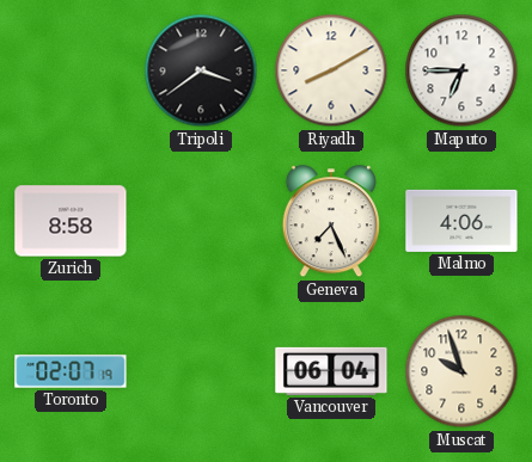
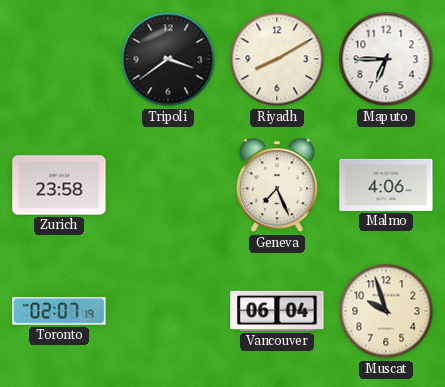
Zurich: 8:58 -> 23:58 (59, 185)
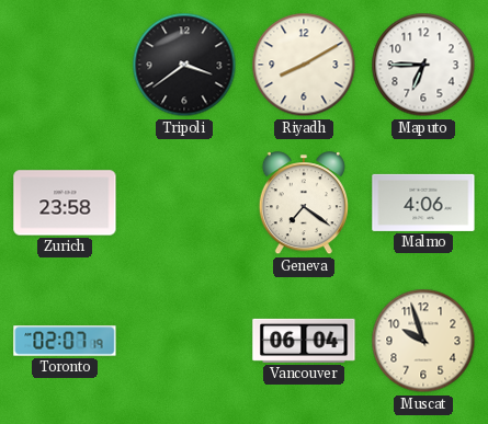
Geneva: 7:26 -> 7:21 (304, 204)
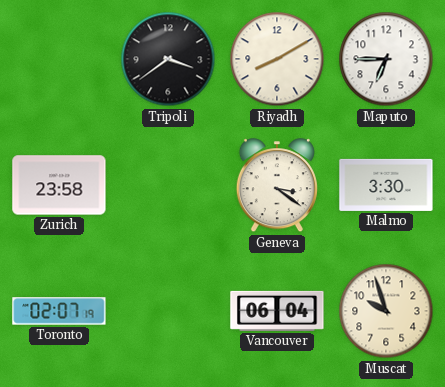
Geneva: 7:21 -> 3:21 (277, 186)
Malmo: 4:06 -> 3:30 (386, 185)
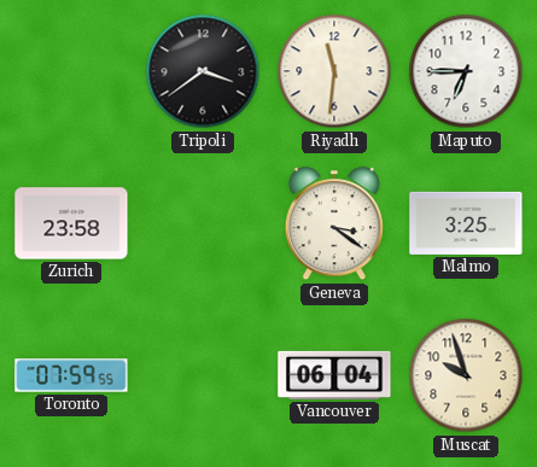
Riyadh: 8:10 -> 11:31 (334, 71)
Malmo: 3:30 -> 3:25 (466, 223)
Toronto: 02:07 -> 07:59 (71, 375)
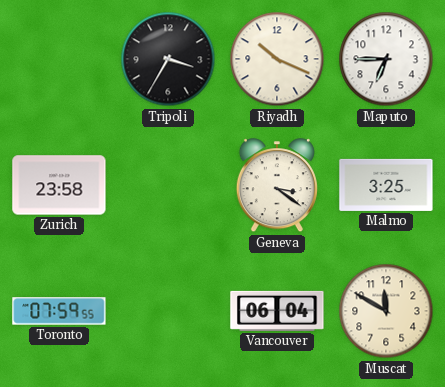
Tripoli: 3:39 -> 3:35 (168, 59)
Riyadh: 11:31 -> 10:19 (277, 59)
Muscat: 9:57 -> 11:50 (386, 311)
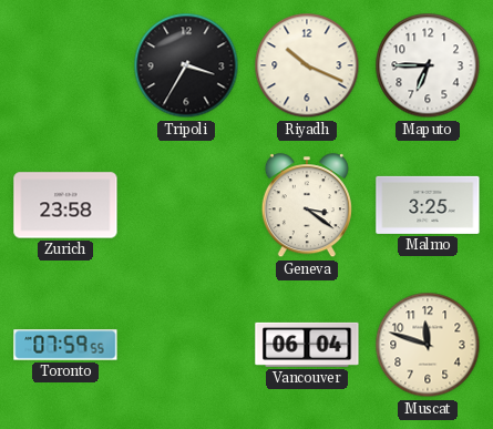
Muscat: 11:50 -> 11:48 (428, 345)
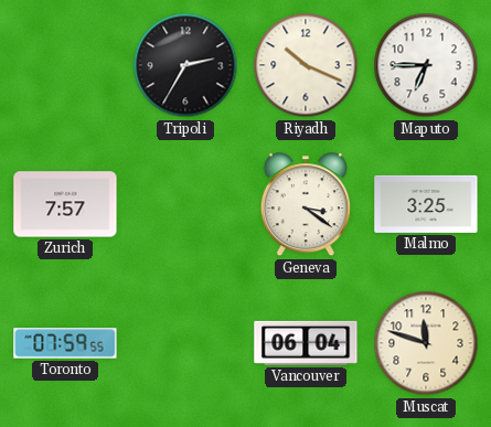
Tripoli: 3:35 -> 2:35 (185, 65)
Zurich: 23:58 -> 7:57 (65, 204)
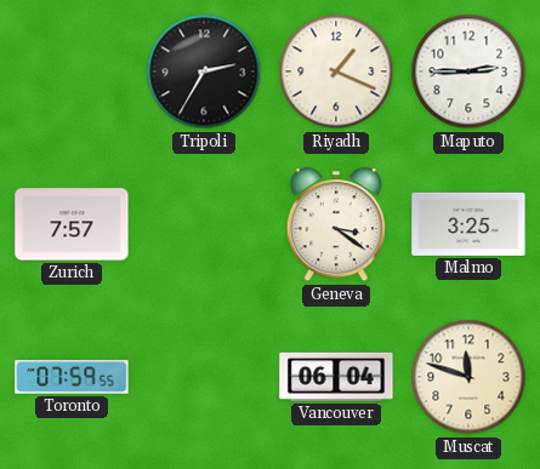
Riyadh: 10:19 -> 1:19 (336, 72)
Maputo: 6:45 -> 2:45 (468, 72)
